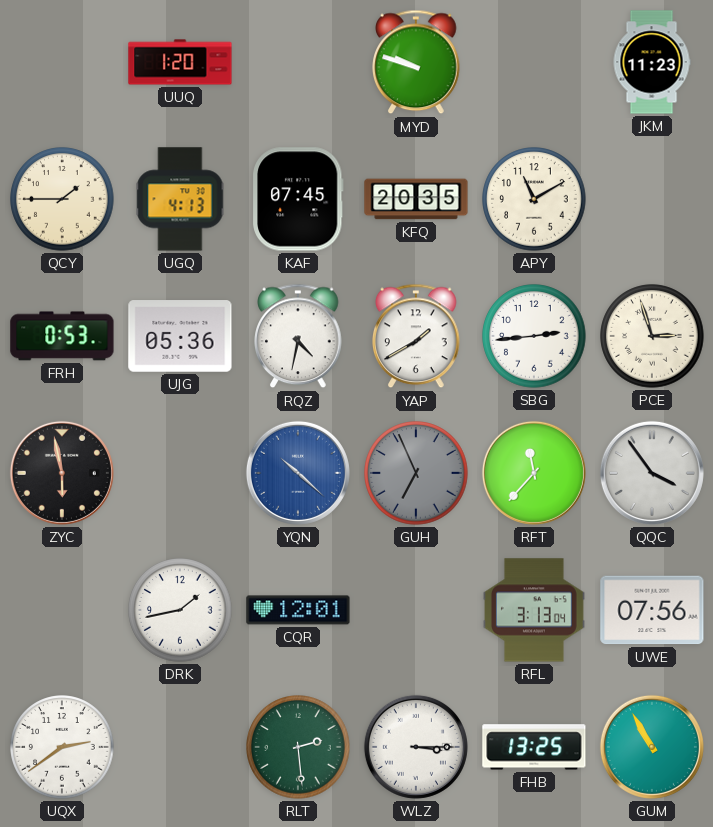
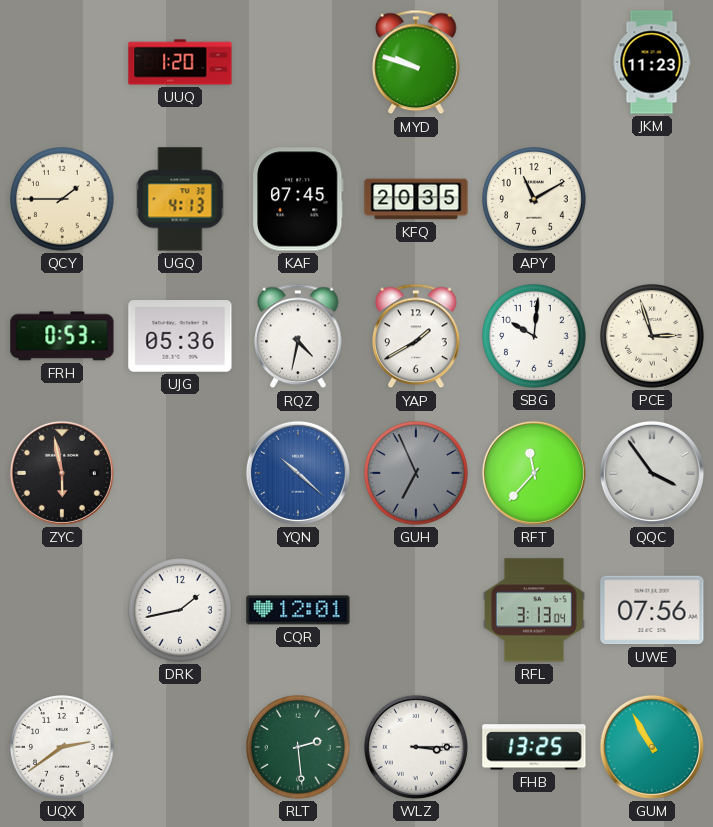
SBG: 2:44 -> 10:01 (534, 336)
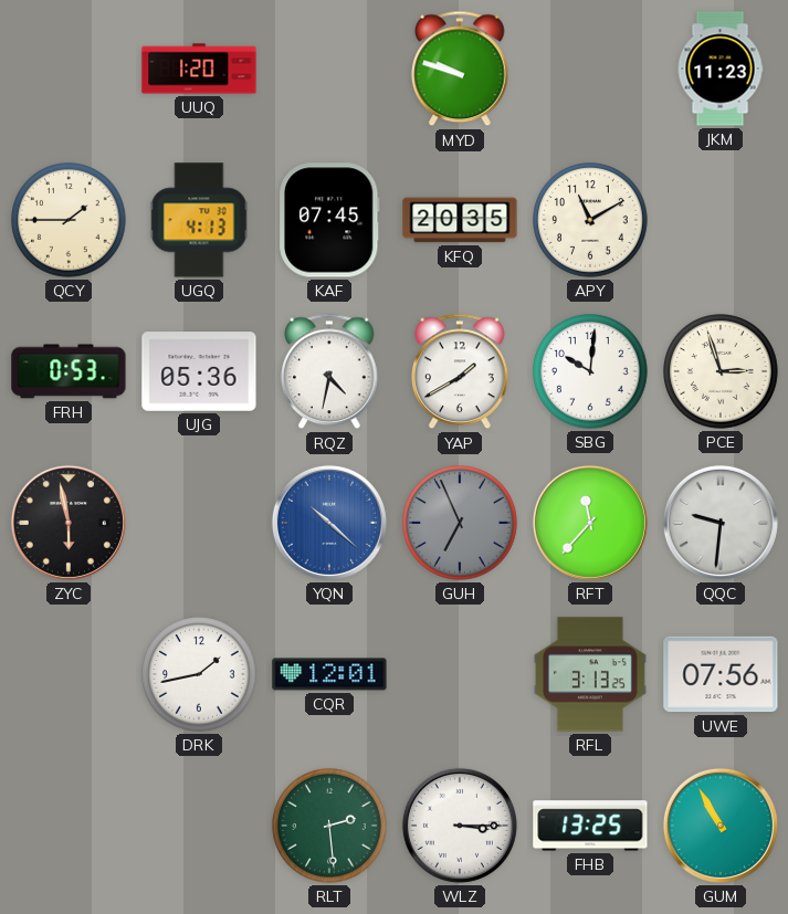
QQC: 3:54 -> 9:31 (721, 523)
RFL: 3:13:04 -> 3:13:25 (590, 674)
UQX: 2:39 -> none (62, 747)
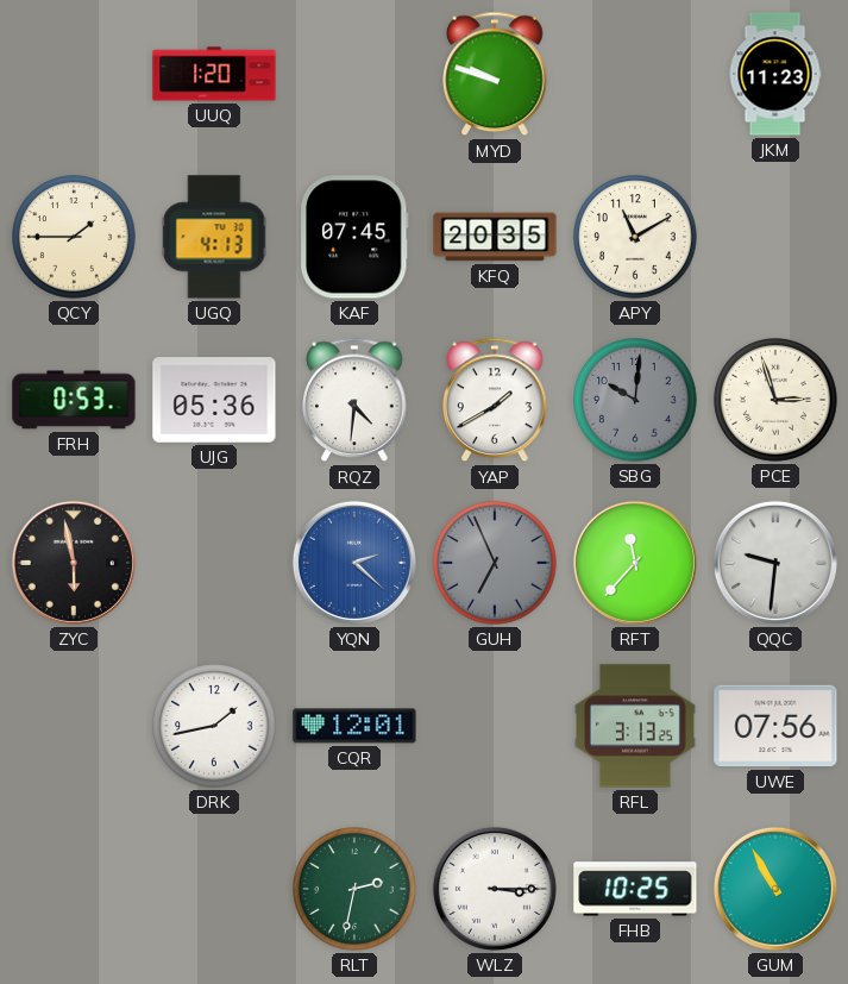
RQZ: 4:32 -> 4:31 (354, 400)
SBG dial: white -> grey (635, 400)
YQN: 10:22 -> 2:22 (354, 563)
RLT: 2:29 -> 2:32 (354, 889)
FHB: 13:25 -> 10:25 (635, 889)
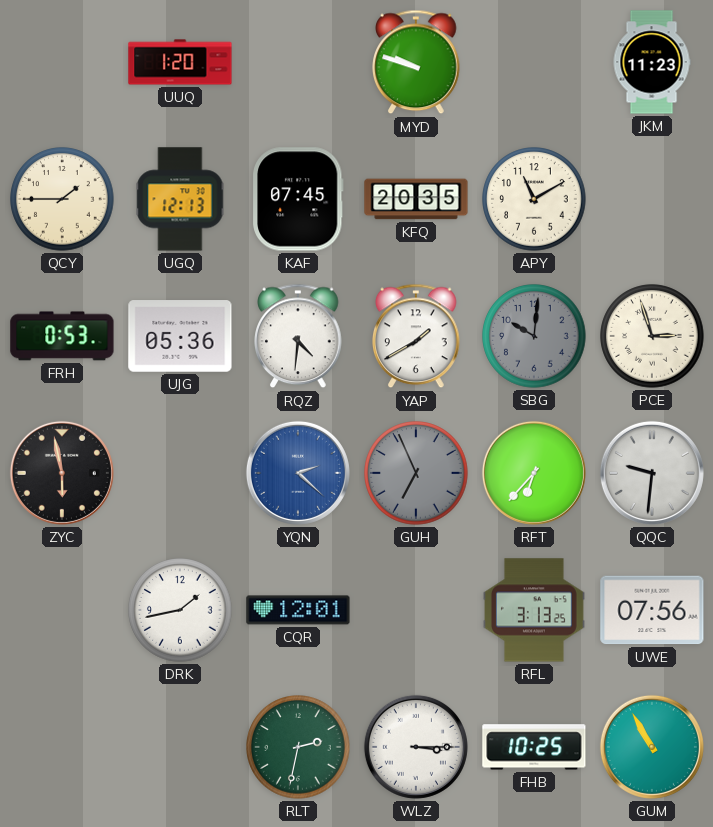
UGQ: 4:13 -> 12:13 (180, 199)
RFT: 11:37 -> 6:37 (534, 473)
